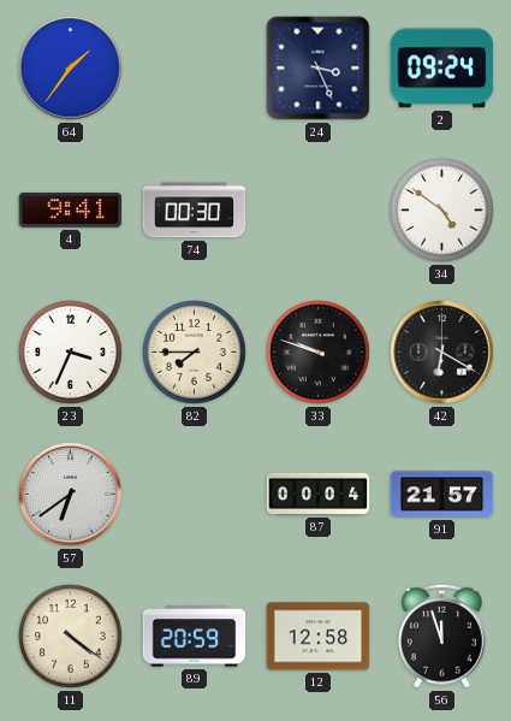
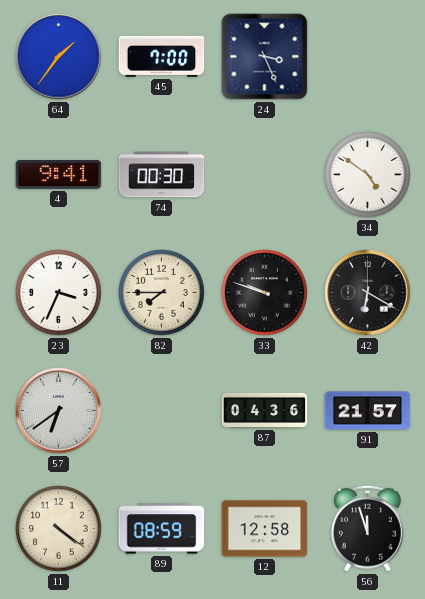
45: none -> 7:00 (162, 56)
2: 09:24 -> none (442, 69)
87: 00:04 -> 04:36 (265, 410)
89: 20:59 -> 08:59 (162, 529)
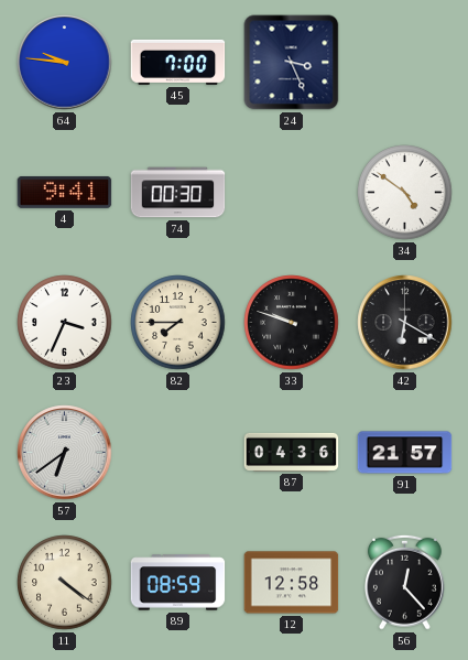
64: 1:36 -> 9:46 (65, 63)
56: 11:57 -> 12:23 (404, 582)
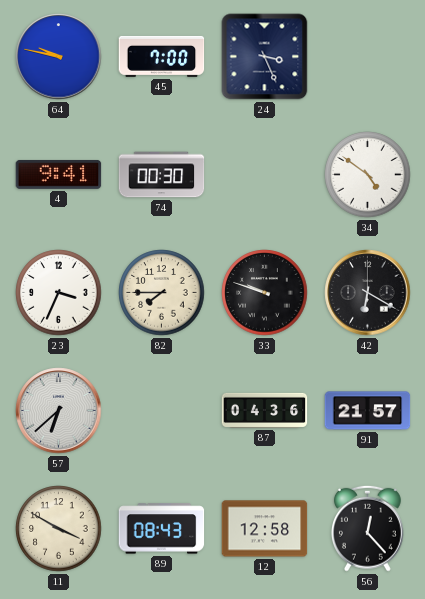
64: 9:46 -> 9:47 (59, 57)
57: 6:39 -> 6:38 (59, 411)
11: 4:21 -> 3:50 (59, 529)
89: 08:59 -> 08:43 (162, 529)
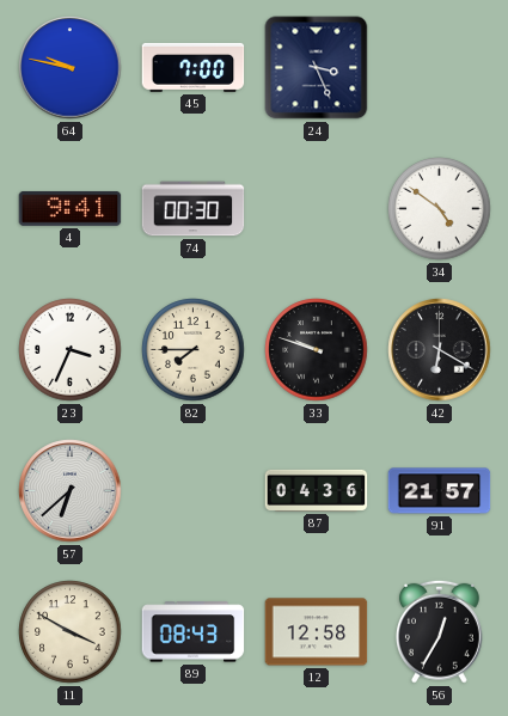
56: 12:23 -> 12:35 (439, 631)
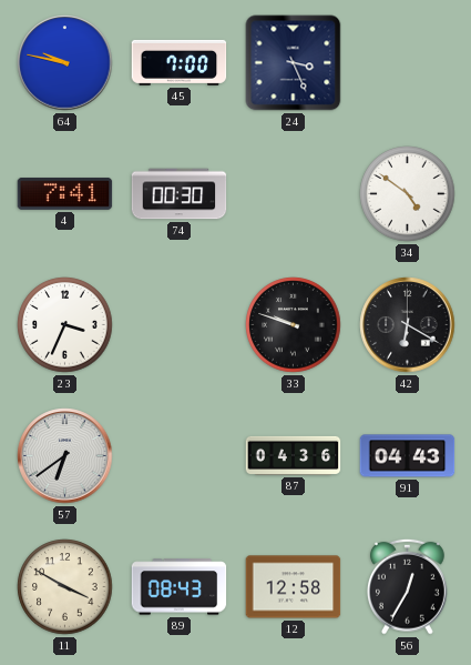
4: 9:41 -> 7:41 (65, 193)
82: 7:45 -> none (194, 350)
57: 6:38 -> 6:39 (65, 456)
91: 21:57 -> 04:43 (408, 456)
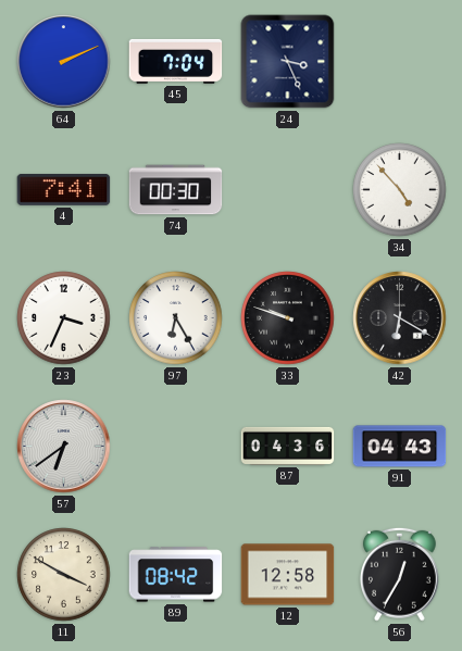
64: 9:47 -> 2:11 (64, 62)
45: 7:00 -> 7:04 (176, 61)
34: 4:51 -> 4:53 (400, 190)
97: none -> 6:25 (176, 318)
89: 08:43 -> 08:42 (176, 575)
